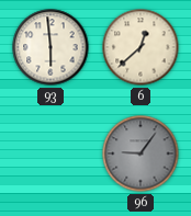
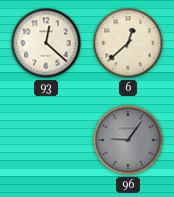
93: 5:59 -> 12:22 (46, 43)
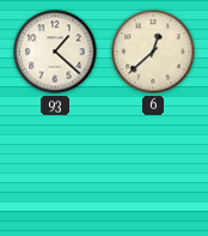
93: 12:22 -> 1:22 (55, 52)
96: 9:06 -> none (128, 140)
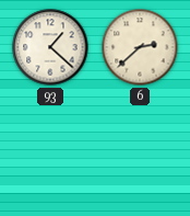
6: 12:38 -> 2:38 (140, 47)
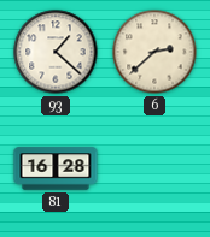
81: none -> 16:28 (56, 168)
